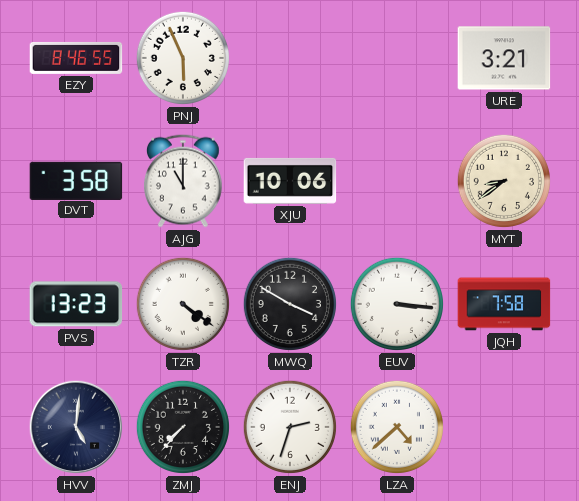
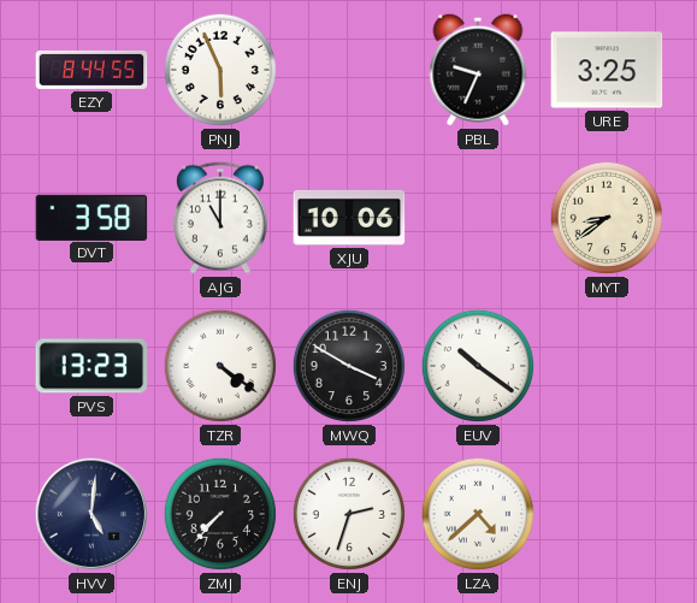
EZY: 8:46 -> 8:44 (91, 70)
PBL: none -> 9:34 (478, 70)
URE: 3:21 -> 3:25 (607, 70)
EUV: 3:16 -> 10:21 (478, 366)
JQH: 7:58 -> none (504, 304)
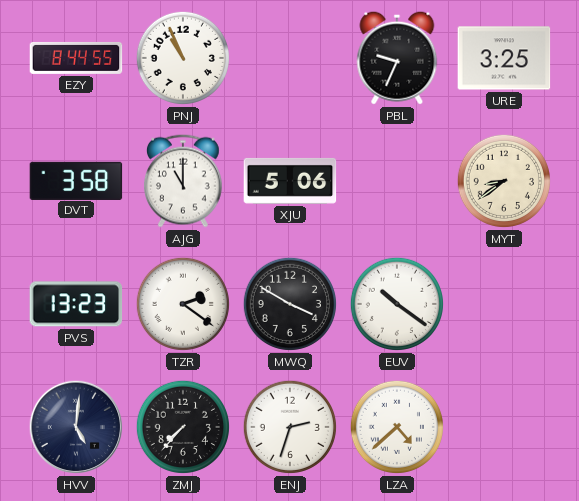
PNJ: 5:56 -> 10:56 (183, 58)
XJU: 10:06 -> 5:06 (290, 181)
TZR: 4:21 -> 2:21 (183, 304)
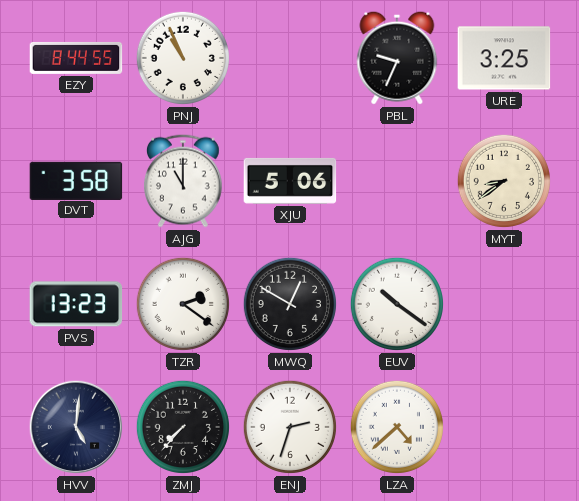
MWQ: 3:50 -> 12:50 (290, 304)
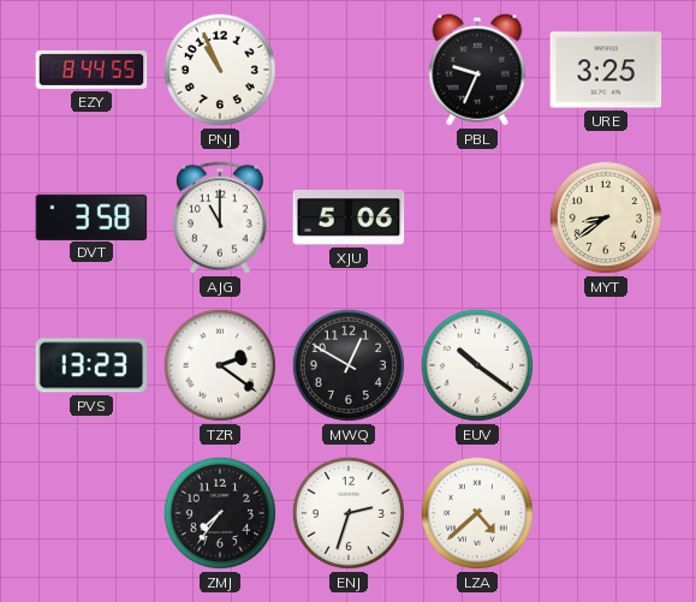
HVV: 5:01 -> none (76, 427)
ZMJ: 7:37 -> 7:36 (220, 513)
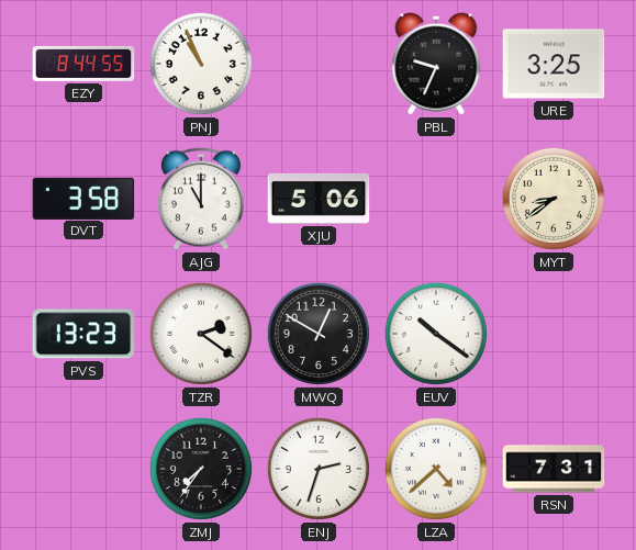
RSN: none -> 7:31 (554, 469)
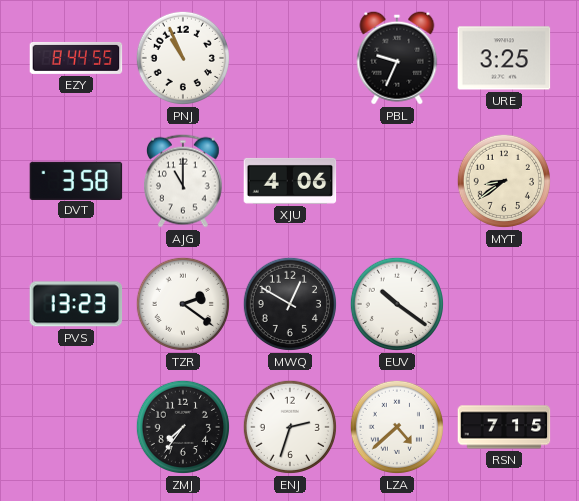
XJU: 5:06 -> 4:06 (290, 181)
RSN: 7:31 -> 7:15 (504, 427)
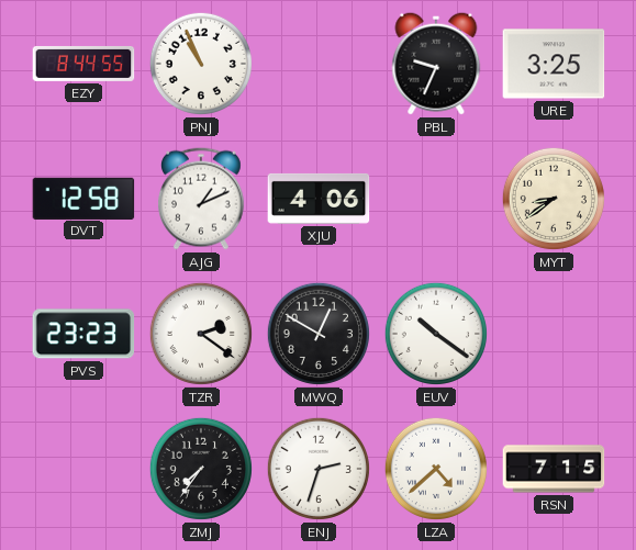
DVT: 3:58 -> 12:58 (83, 198)
AJG: 11:00 -> 1:11 (202, 199)
PVS: 13:23 -> 23:23 (83, 334)
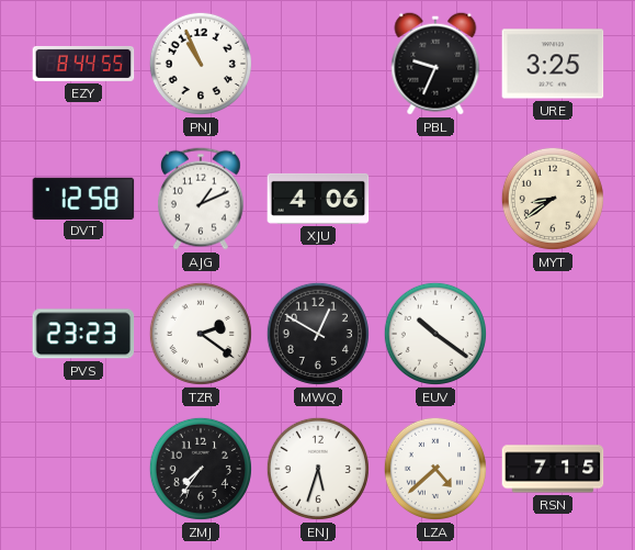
ENJ: 2:33 -> 5:33 (318, 469)
